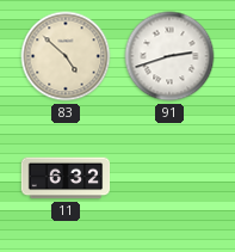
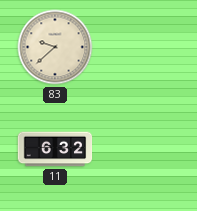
83: 4:52 -> 9:38 (55, 47)
91: 2:42 -> none (169, 56)
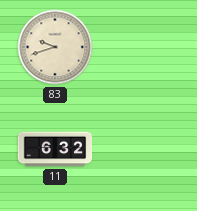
83: 9:38 -> 9:42 (55, 47)
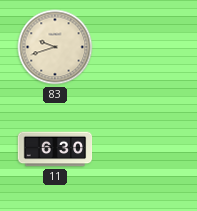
11: 6:32 -> 6:30 (55, 149)
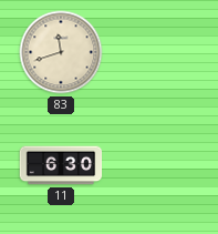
83: 9:42 -> 11:42 (61, 52)
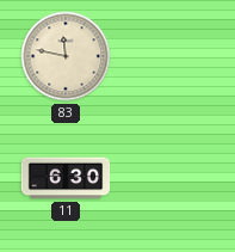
83: 11:42 -> 11:47 (66, 56)
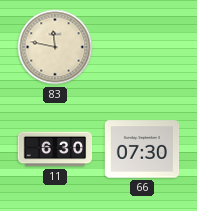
66: none -> 07:30 (142, 149)
